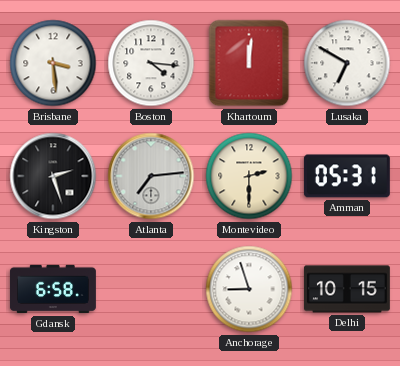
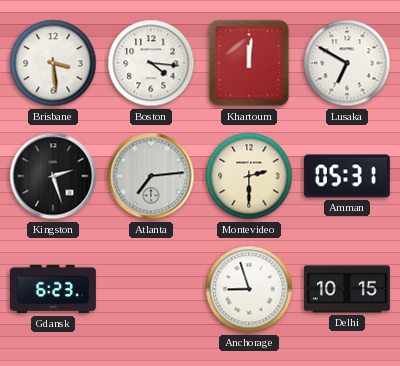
Gdansk: 6:58 -> 6:23 (53, 289)
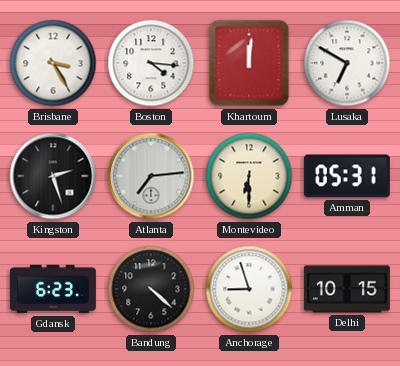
Brisbane: 3:29 -> 3:25 (53, 63)
Montevideo: 2:30 -> 6:30 (249, 176)
Bandung: none -> 4:22 (151, 289)
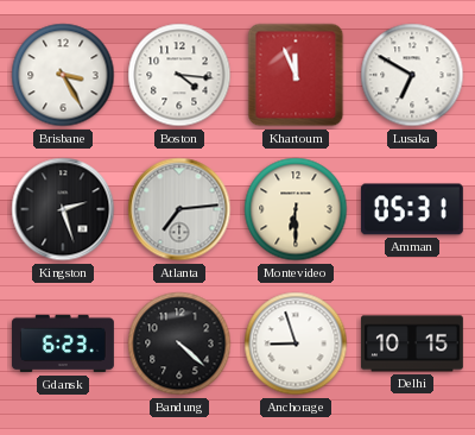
Khartoum: 12:01 -> 11:56 (296, 75)
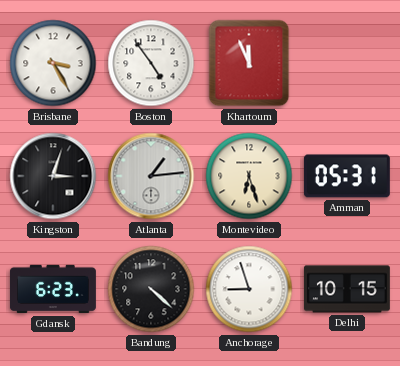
Boston: 4:16 -> 4:54 (151, 63)
Lusaka: 6:50 -> none (412, 75)
Kingston: 2:27 -> 3:03 (53, 176)
Atlanta: 7:14 -> 1:14 (151, 176)
Montevideo: 6:30 -> 6:27 (249, 176)
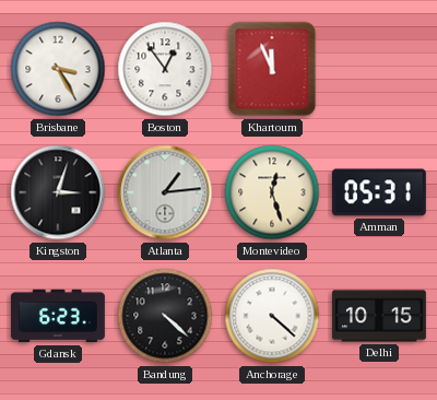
Boston: 4:54 -> 12:54 (165, 69)
Montevideo: 6:27 -> 12:27 (272, 192)
Anchorage: 8:57 -> 4:22 (272, 316)
